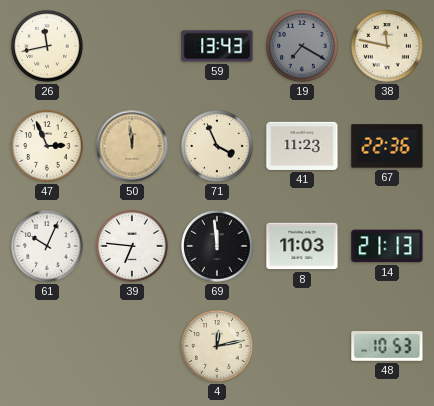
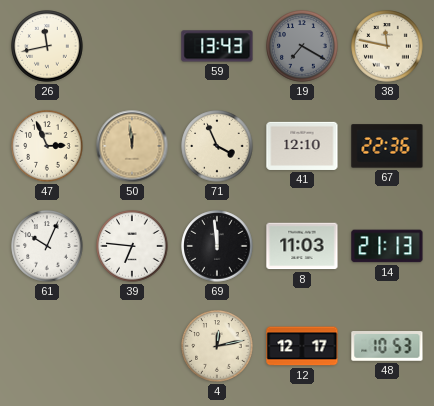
41: 11:23 -> 12:10 (302, 146)
12: none -> 12:17 (302, 346)
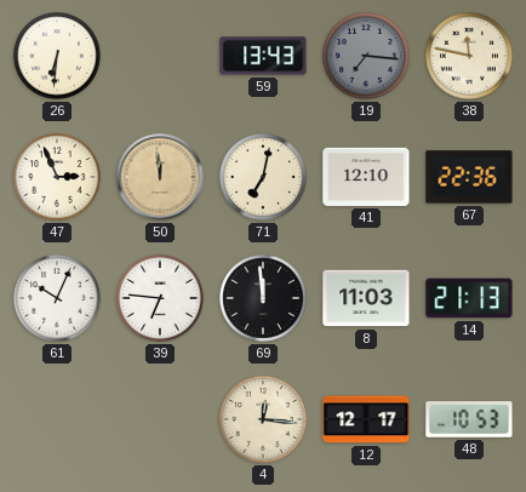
26: 11:43 -> 6:31 (57, 56)
19: 7:20 -> 7:16 (366, 56)
71: 3:56 -> 7:02 (263, 177)
4: 12:13 -> 12:16 (263, 419)
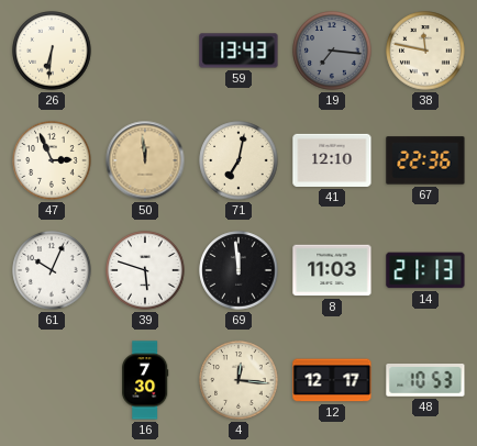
39: 6:46 -> 5:48 (145, 270)
16: none -> 7:30 (145, 380)
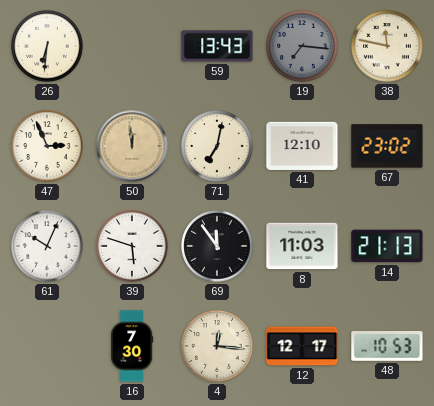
67: 22:36 -> 23:02 (387, 146)
69: 11:59 -> 11:54 (217, 246)
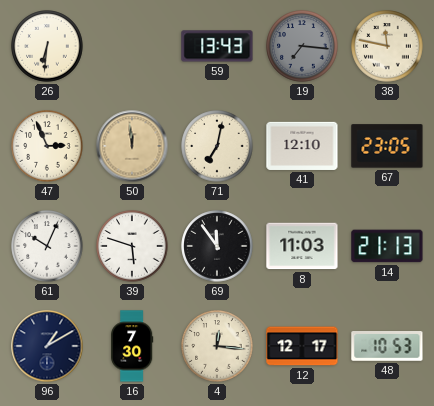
67: 23:02 -> 23:05 (387, 146)
96: none -> 1:10 (47, 346)
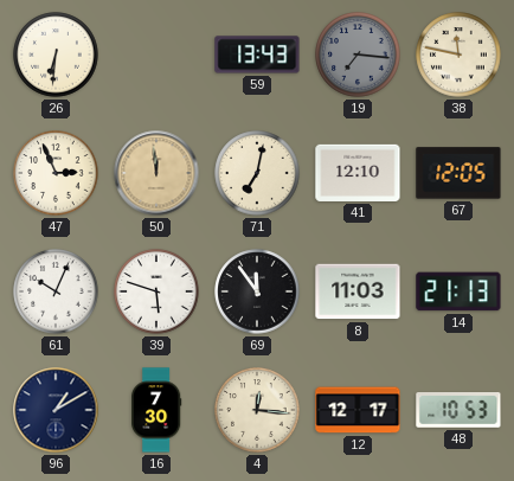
67: 23:05 -> 12:05 (458, 173)
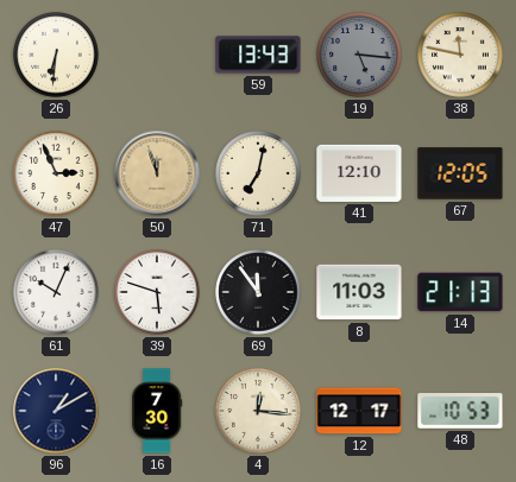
19: 7:16 -> 5:16 (359, 55)
50: 11:59 -> 11:57 (157, 173)
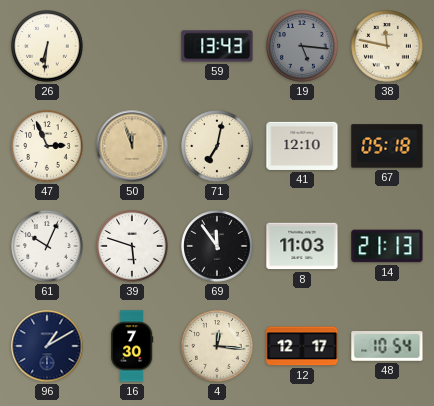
67: 12:05 -> 05:18 (387, 146)
48: 10:53 -> 10:54 (387, 347)
